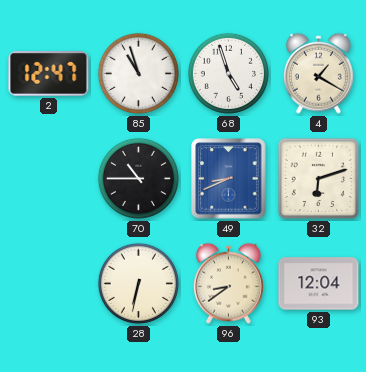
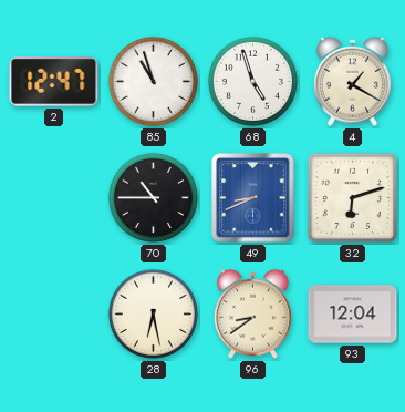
28: 6:32 -> 6:28 (153, 313)
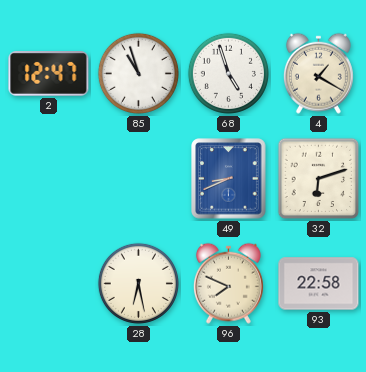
70: 10:45 -> none (153, 197)
96: 8:39 -> 7:49 (228, 283)
93: 12:04 -> 22:58 (319, 284)
